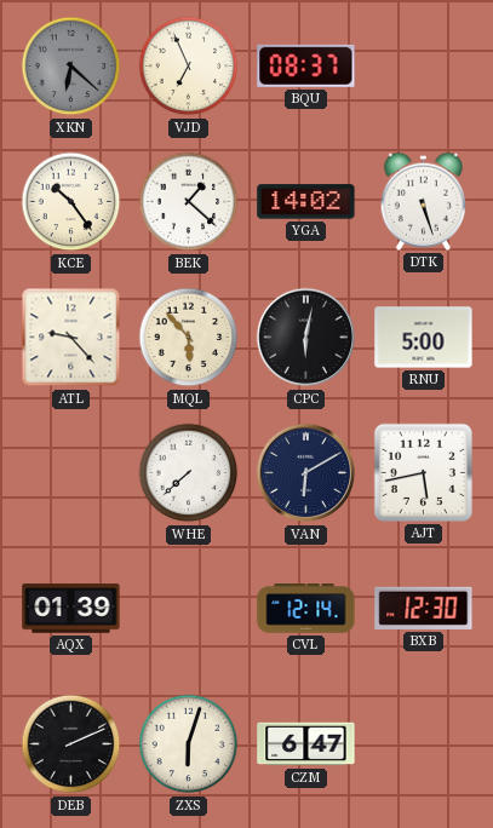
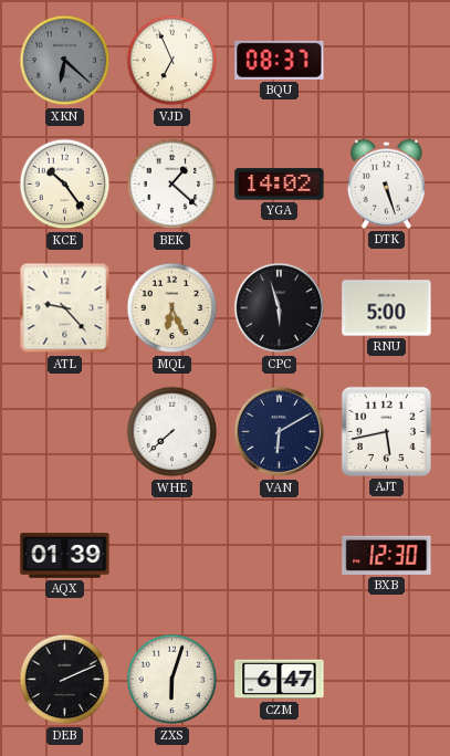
MQL: 5:53 -> 6:26 (172, 308)
CPC: 6:02 -> 5:57 (280, 308)
CVL: 12:14 -> none (306, 609)
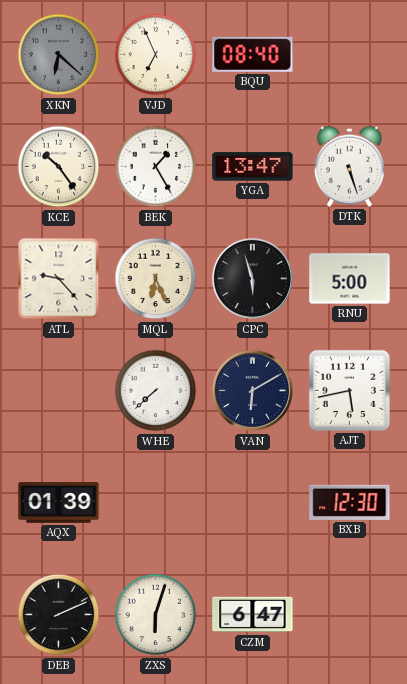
BQU: 08:37 -> 08:40 (253, 54)
BEK: 1:22 -> 1:25 (156, 167)
YGA: 14:02 -> 13:47 (253, 167)
